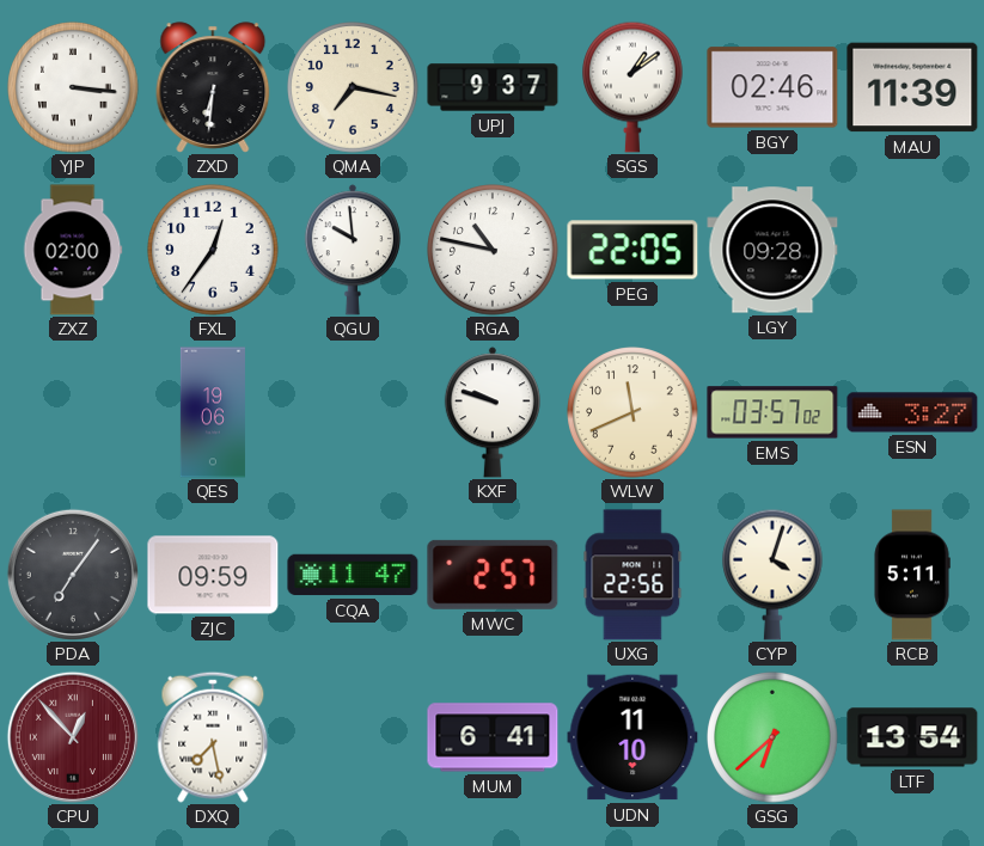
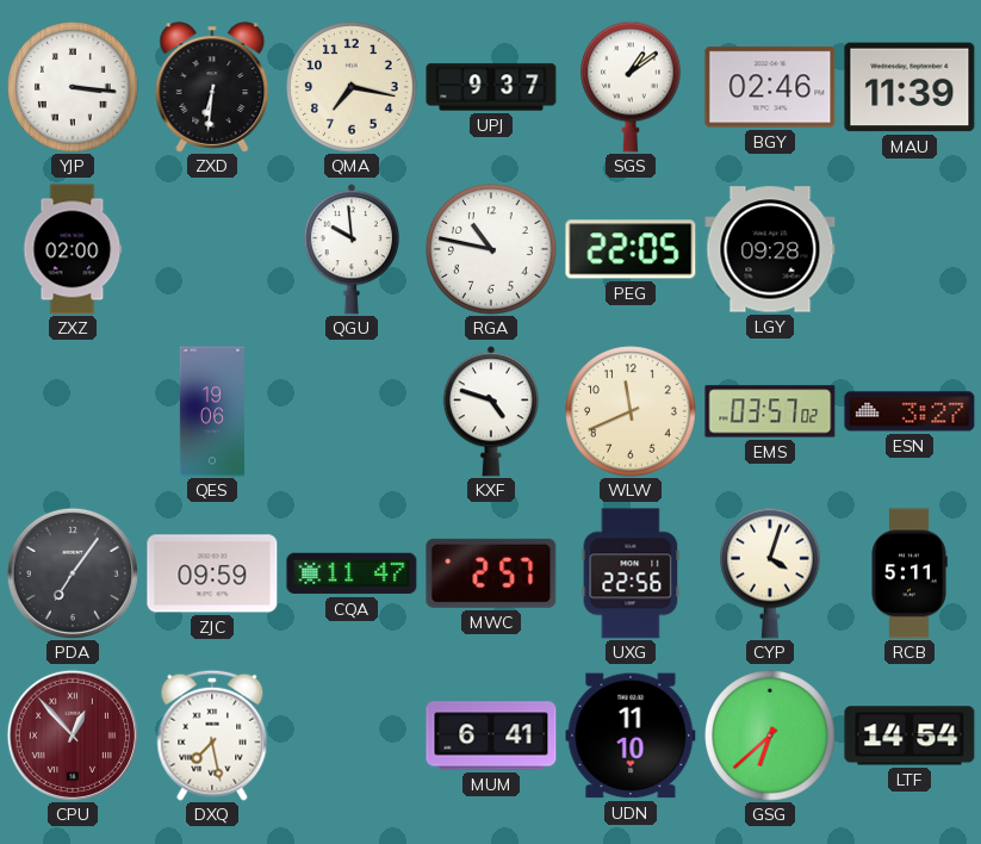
FXL: 12:36 -> none (213, 250)
KXF: 9:48 -> 4:48 (491, 411)
LTF: 13:54 -> 14:54 (909, 736)
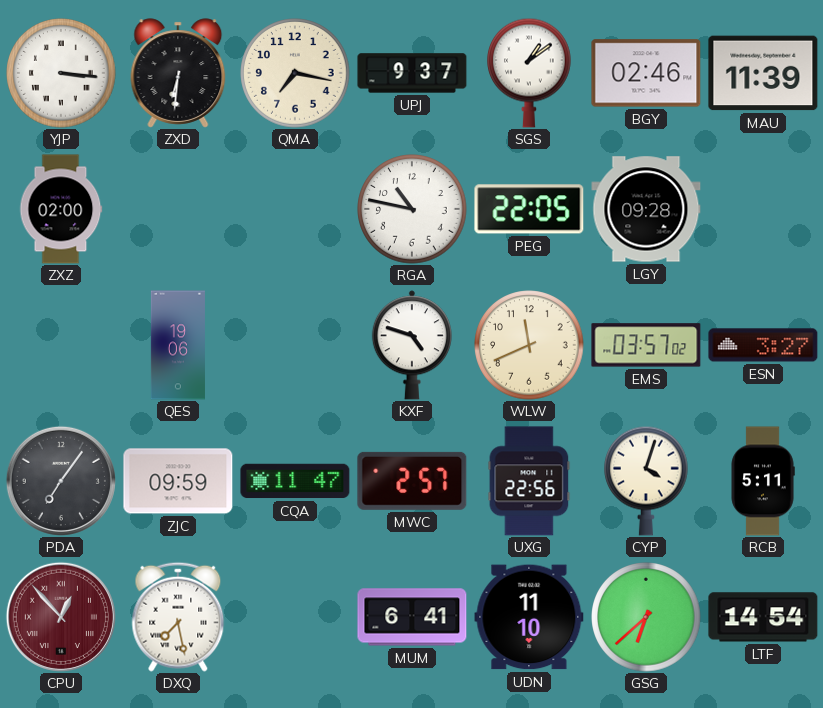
QGU: 9:59 -> none (352, 249)
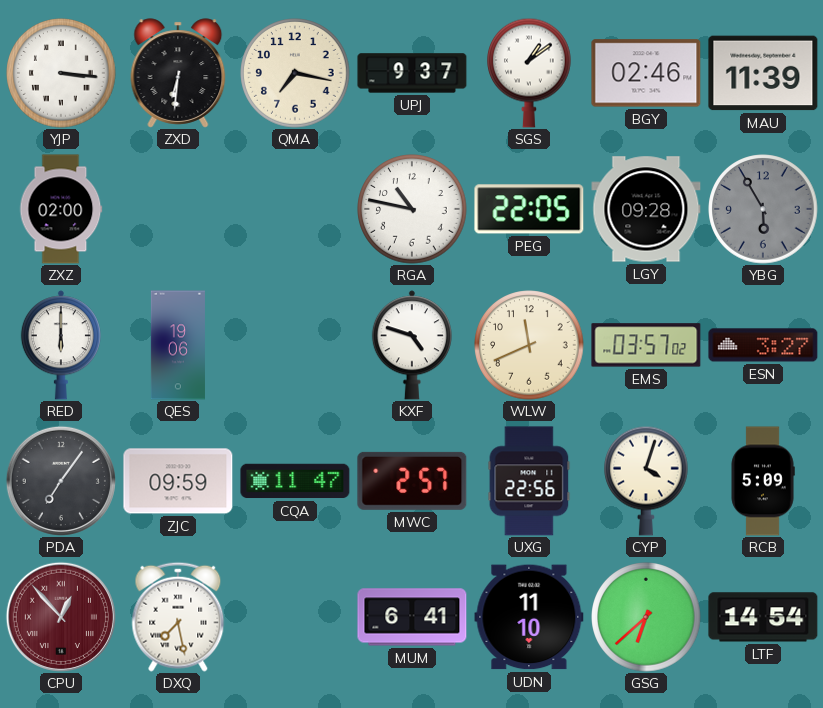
YBG: none -> 5:55 (763, 209)
RED: none -> 6:00 (61, 345)
RCB: 5:11 -> 5:09 (763, 481)
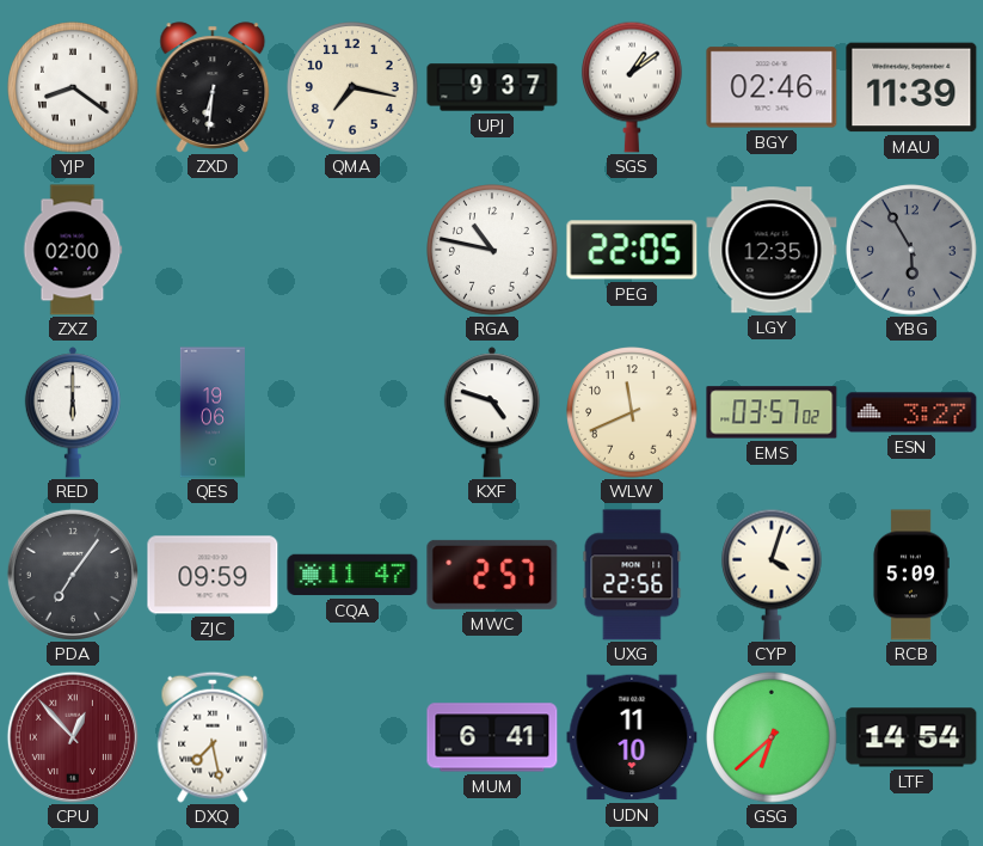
YJP: 3:16 -> 8:21 (73, 87)
LGY: 09:28 -> 12:35 (772, 250)
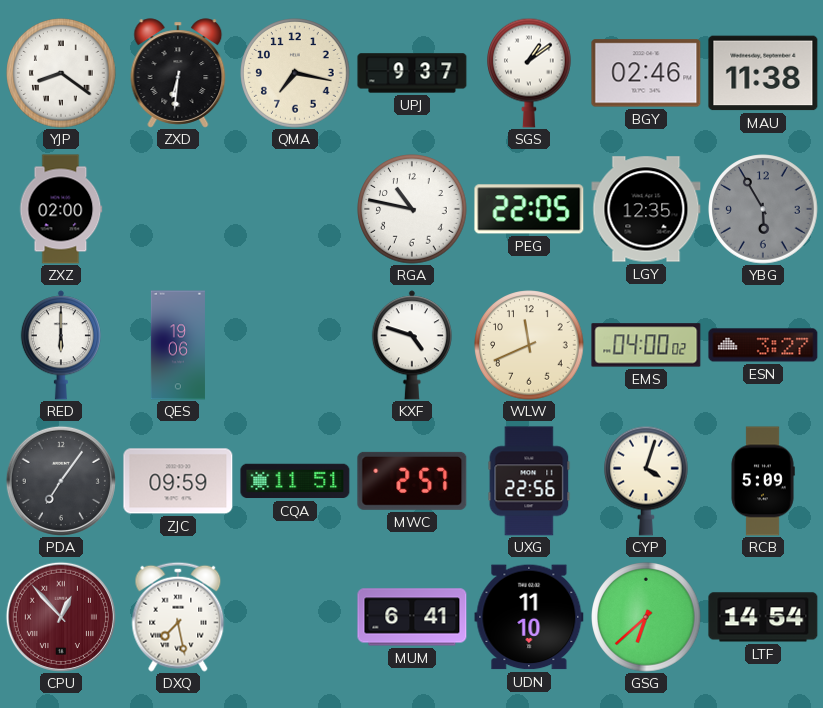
MAU: 11:39 -> 11:38 (763, 73)
EMS: 03:57 -> 04:00 (646, 345)
CQA: 11:47 -> 11:51 (295, 481)
